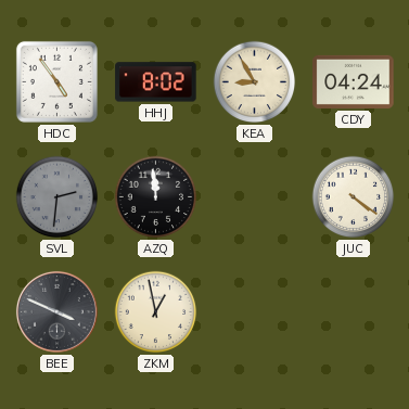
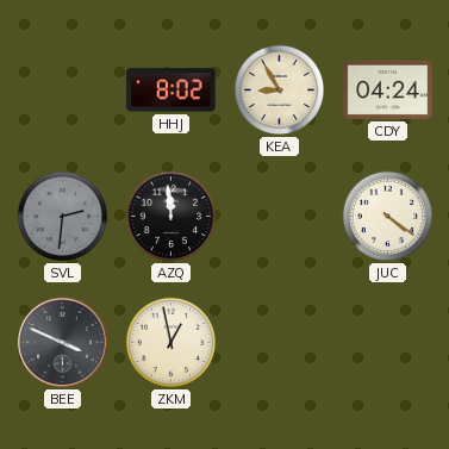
HDC: 4:54 -> none (56, 81)
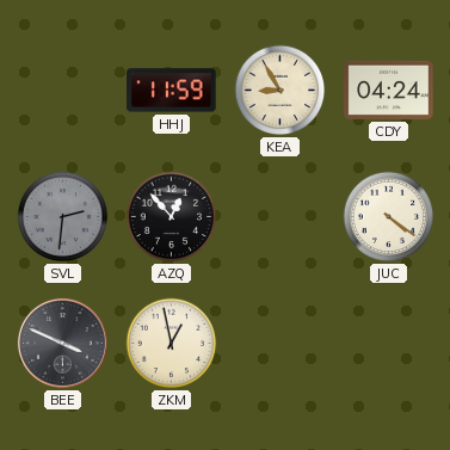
HHJ: 8:02 -> 11:59 (172, 91)
AZQ: 11:59 -> 12:53 (172, 217)
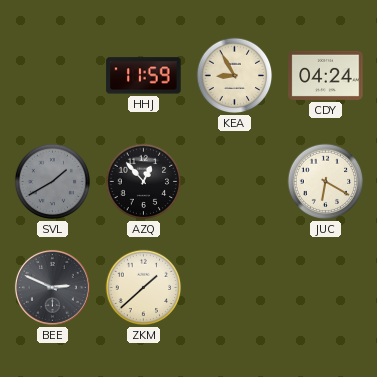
SVL: 2:31 -> 1:40 (53, 182)
JUC: 4:21 -> 6:20 (326, 182)
BEE: 3:49 -> 2:49 (52, 287)
ZKM: 12:58 -> 1:38 (144, 288)
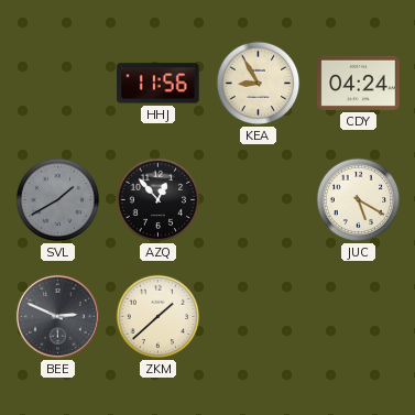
HHJ: 11:59 -> 11:56 (159, 84)
JUC: 6:20 -> 5:20 (359, 200)
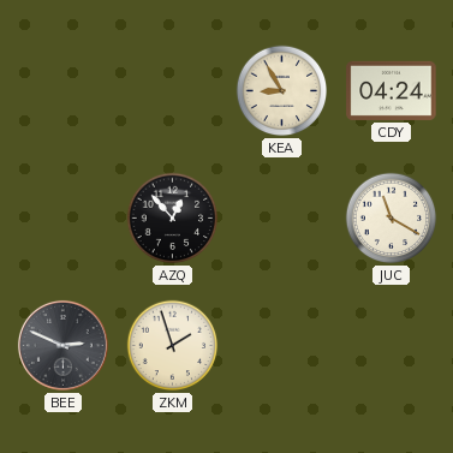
HHJ: 11:56 -> none (159, 84)
SVL: 1:40 -> none (58, 200)
JUC: 5:20 -> 11:20 (392, 219)
ZKM: 1:38 -> 1:57 (173, 346)
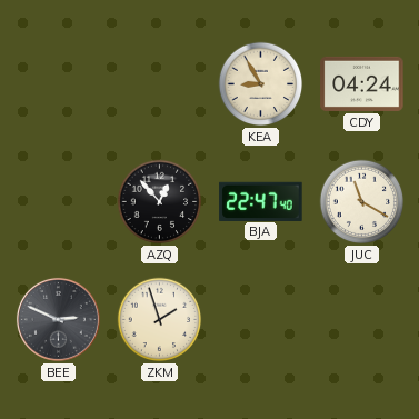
BJA: none -> 22:47 (261, 201)
